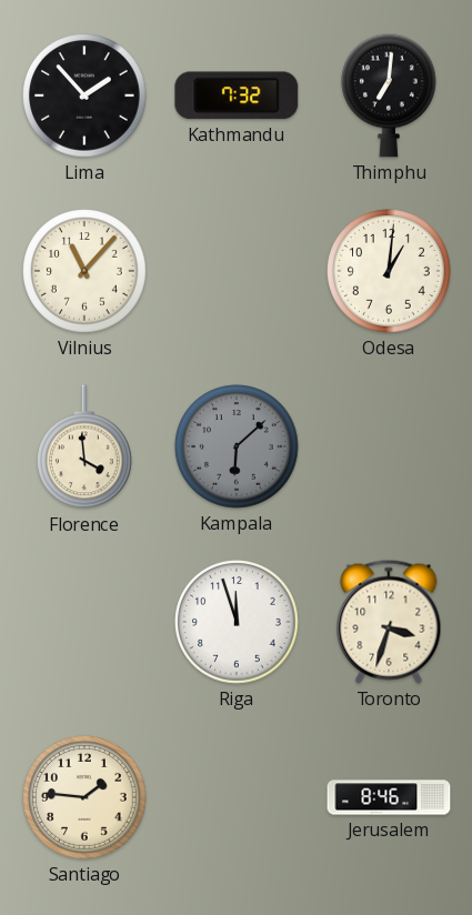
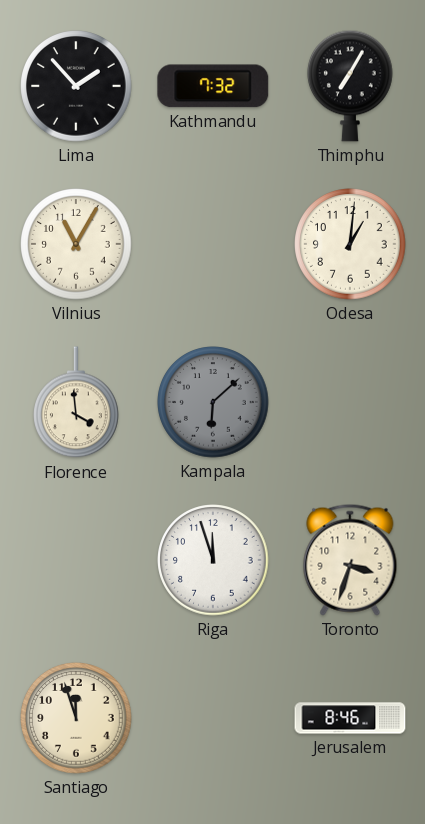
Thimphu: 7:01 -> 7:05 (351, 86)
Vilnius: 11:07 -> 11:05 (76, 244)
Santiago: 1:46 -> 11:57 (76, 718)
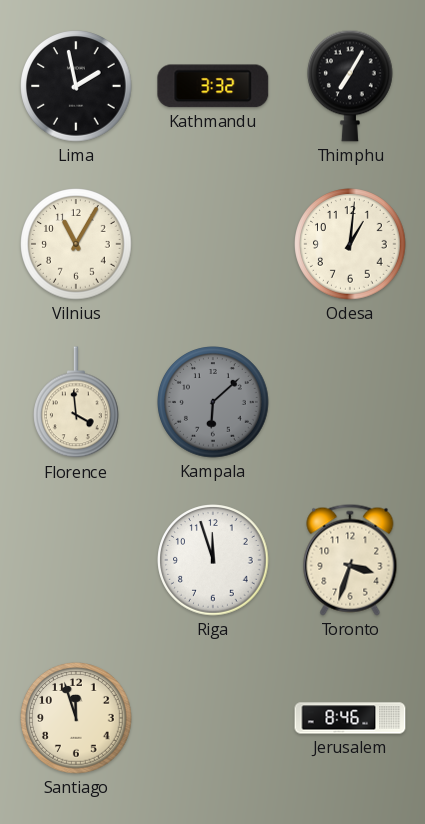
Lima: 1:53 -> 1:58 (76, 86)
Kathmandu: 7:32 -> 3:32 (213, 86)
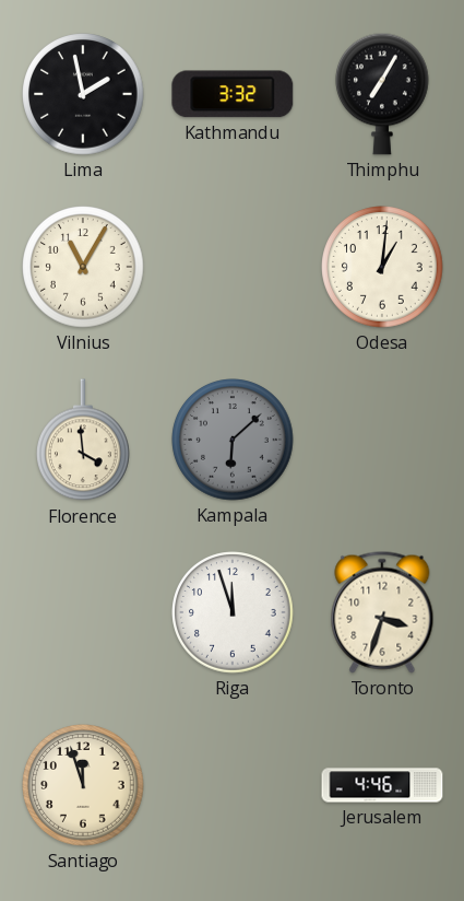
Jerusalem: 8:46 -> 4:46 (382, 785)
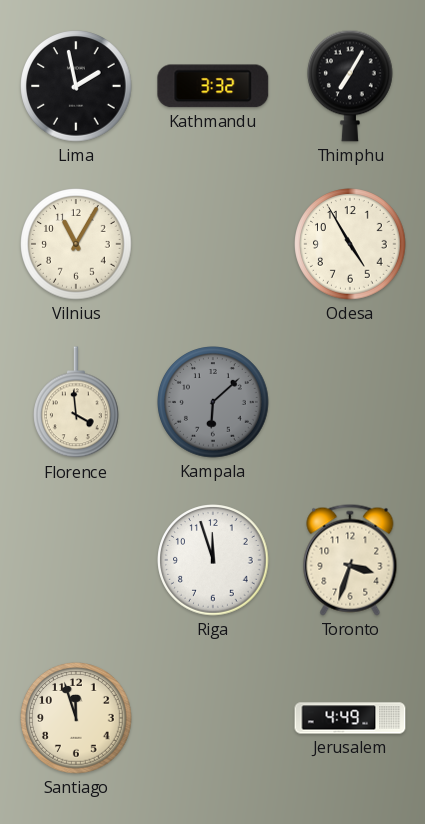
Odesa: 1:01 -> 4:55 (350, 244)
Jerusalem: 4:46 -> 4:49 (350, 718)
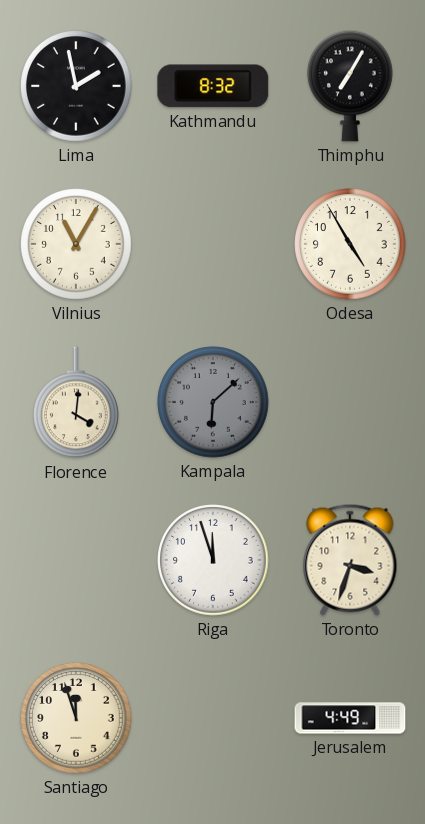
Kathmandu: 3:32 -> 8:32 (213, 86)
Florence: 3:59 -> 4:01 (77, 403)
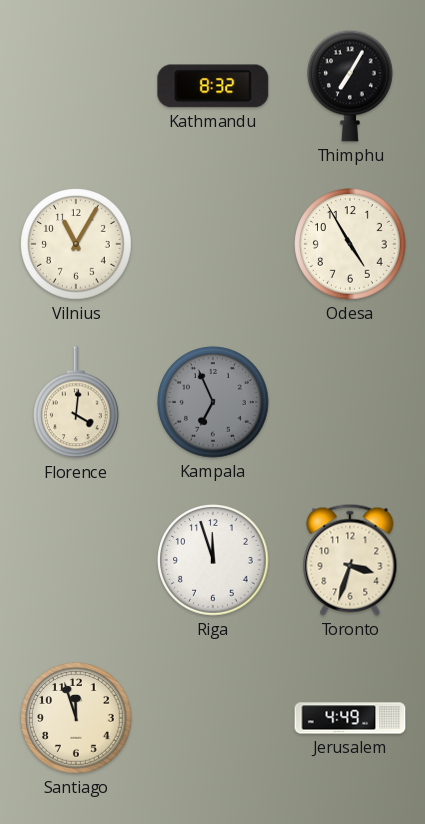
Lima: 1:58 -> none (76, 86)
Kampala: 6:08 -> 6:56 (213, 402)
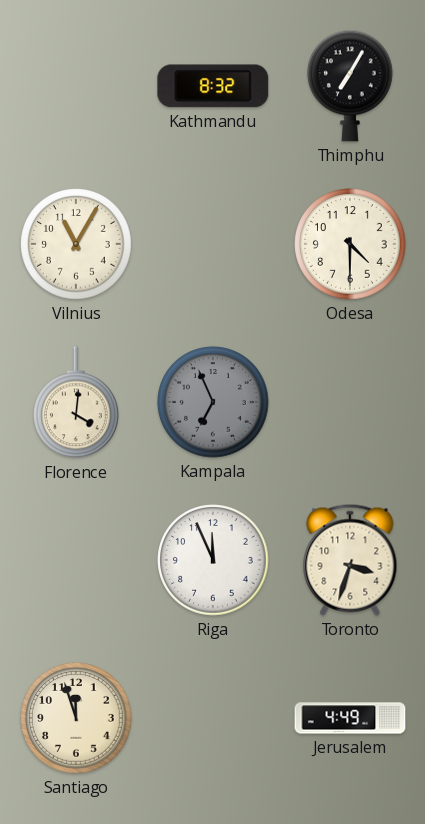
Odesa: 4:55 -> 4:30 (350, 244)
Riga: 11:57 -> 11:56 (213, 560)
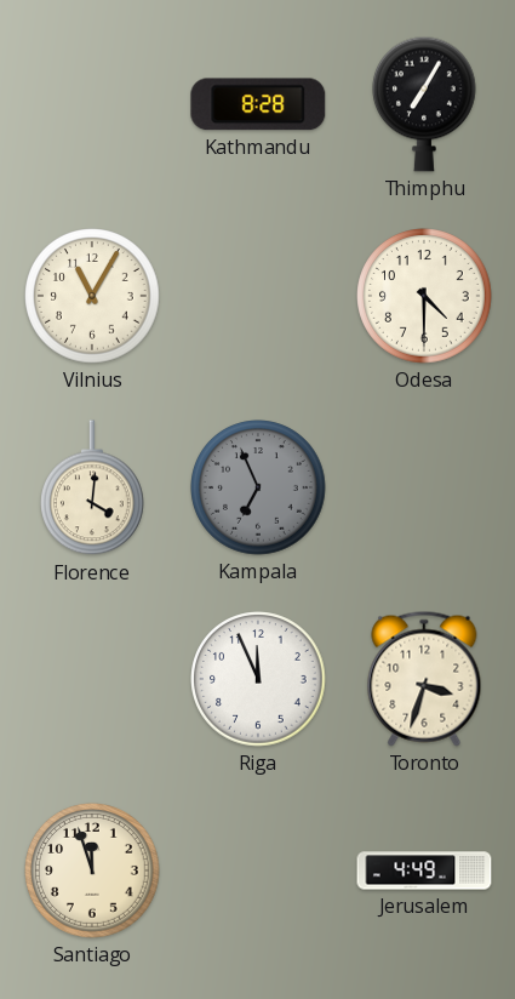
Kathmandu: 8:32 -> 8:28 (258, 104)
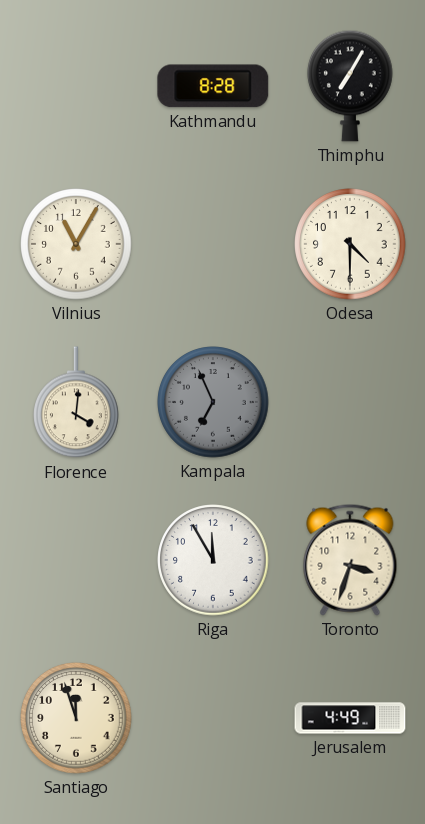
Riga: 11:56 -> 11:55 (213, 560)
